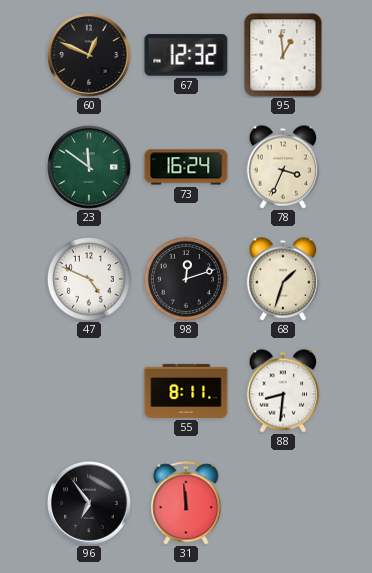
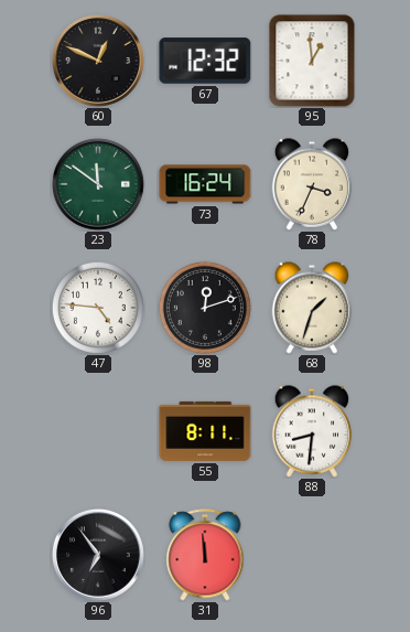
47: 4:49 -> 4:46 (98, 308)
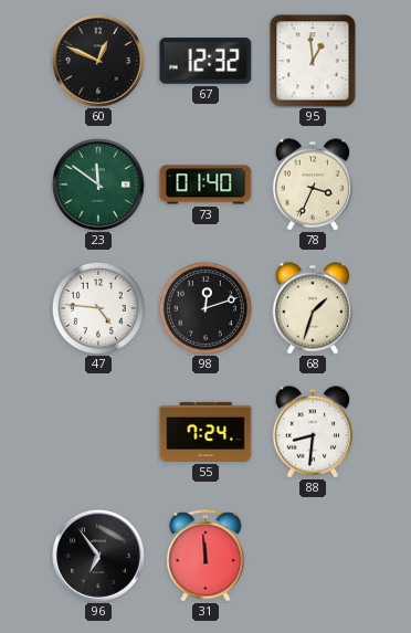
73: 16:24 -> 01:40 (205, 184)
55: 8:11 -> 7:24 (205, 432)
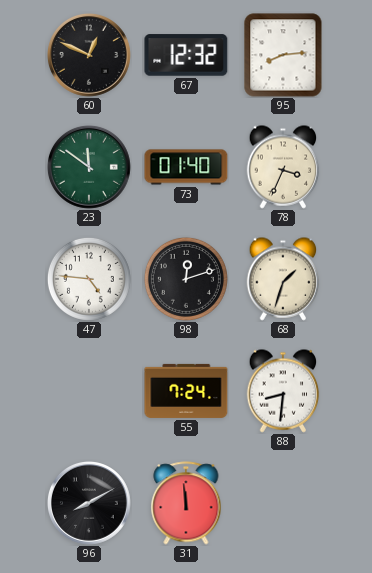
95: 12:59 -> 8:14 (283, 55)
96: 6:54 -> 8:10 (90, 504)
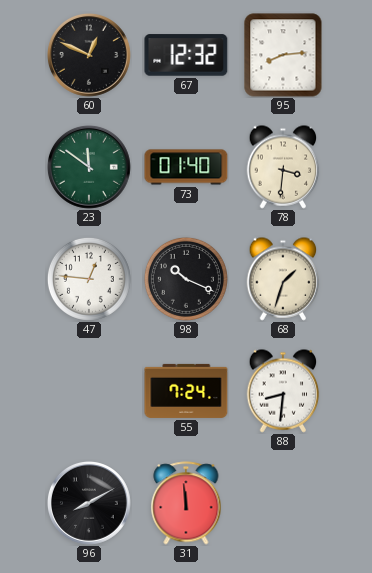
78: 3:34 -> 3:31 (283, 167)
47: 4:46 -> 12:46 (89, 279)
98: 12:12 -> 10:19 (186, 279)
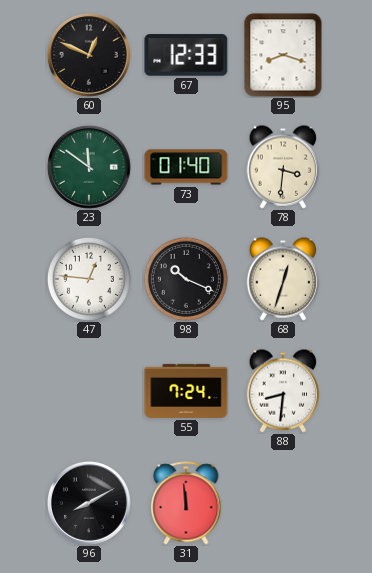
67: 12:32 -> 12:33 (186, 55)
95: 8:14 -> 8:18 (283, 55)
68: 1:33 -> 12:33 (283, 279)
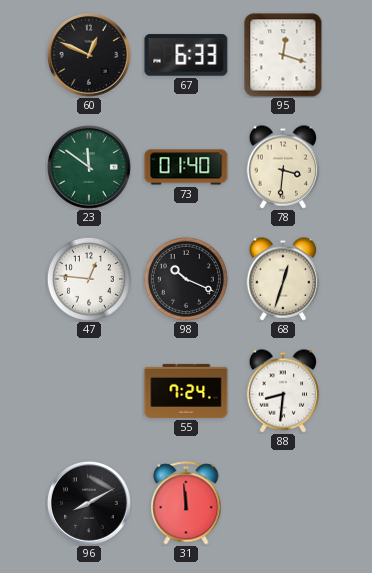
67: 12:33 -> 6:33 (186, 55)
95: 8:18 -> 12:18 (283, 55)
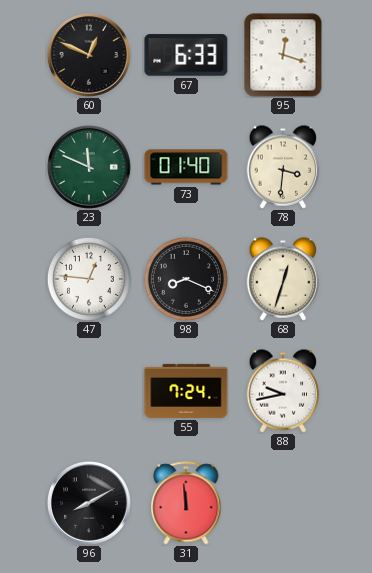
23: 11:51 -> 11:49 (90, 168)
98: 10:19 -> 8:19 (186, 279)
88: 8:31 -> 9:43 (283, 391)
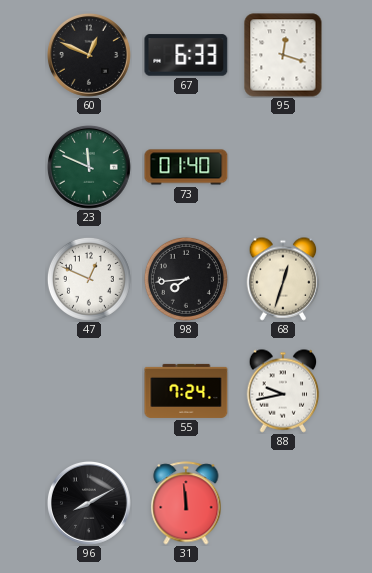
78: 3:31 -> none (283, 167)
47: 12:46 -> 12:49 (89, 279)
98: 8:19 -> 7:44 (186, 279)
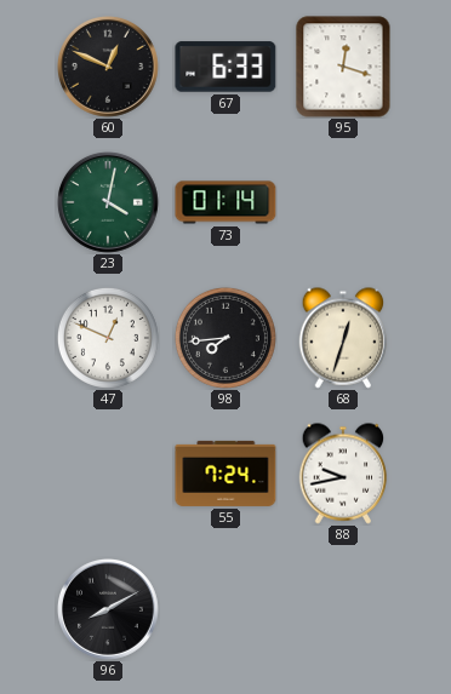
23: 11:49 -> 4:02 (109, 203)
73: 01:40 -> 01:14 (225, 202)
31: 11:59 -> none (186, 503)
